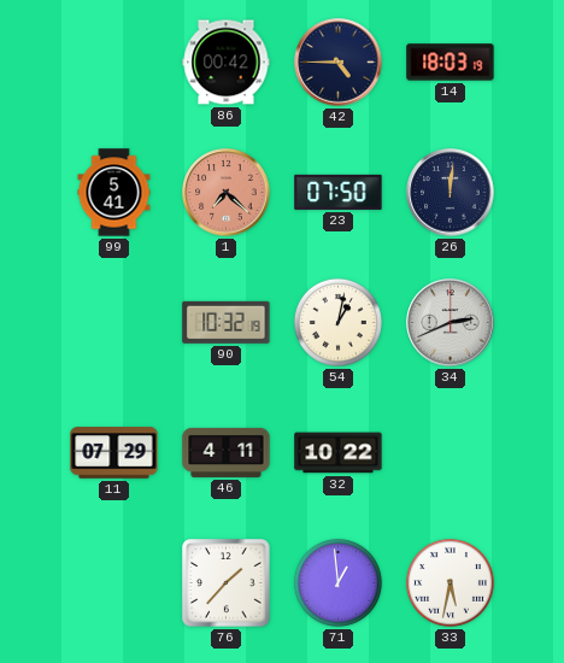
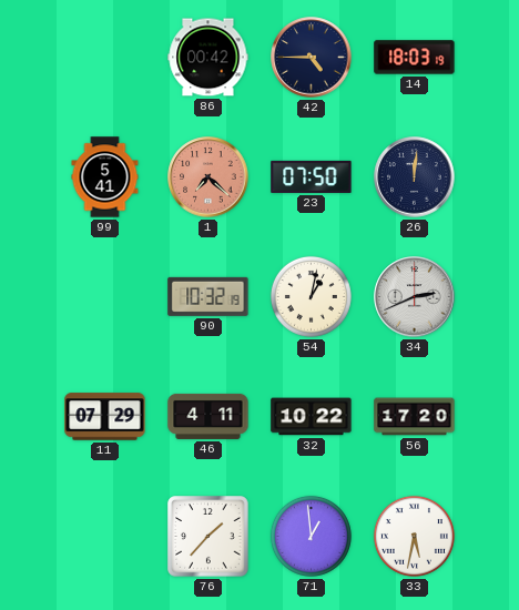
56: none -> 17:20 (415, 417)
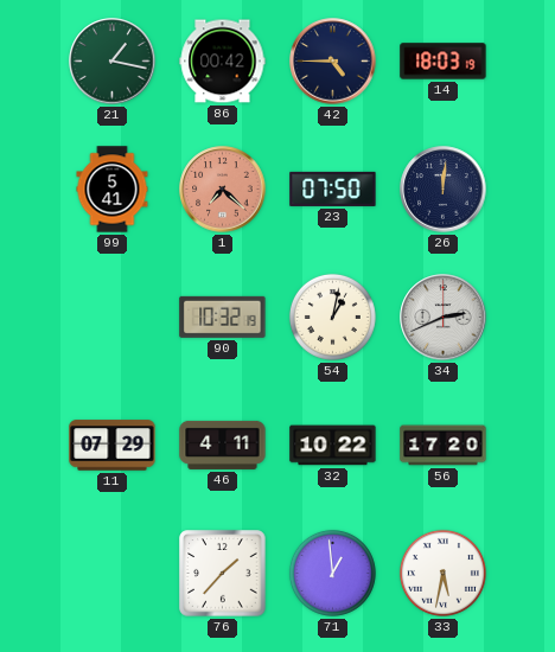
21: none -> 1:17 (113, 62)
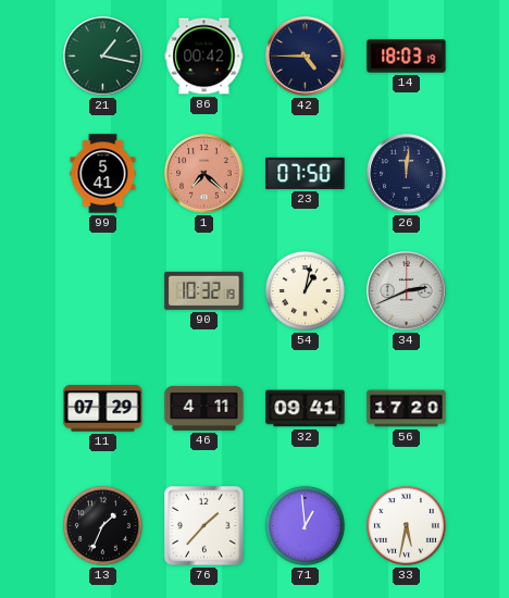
32: 10:22 -> 09:41 (306, 409)
13: none -> 1:34 (102, 525)
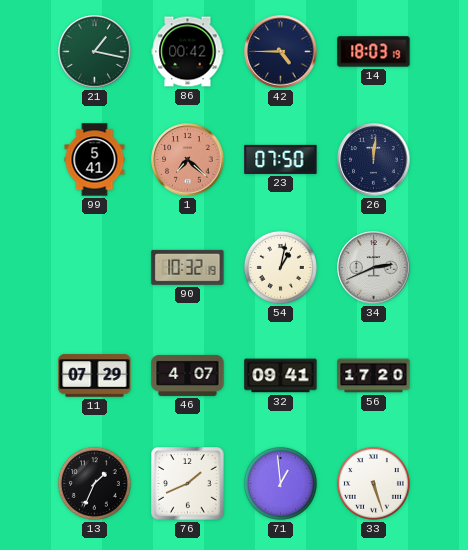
46: 4:11 -> 4:07 (188, 375)
76: 1:37 -> 1:41 (188, 484)
33: 5:32 -> 5:27 (373, 483)
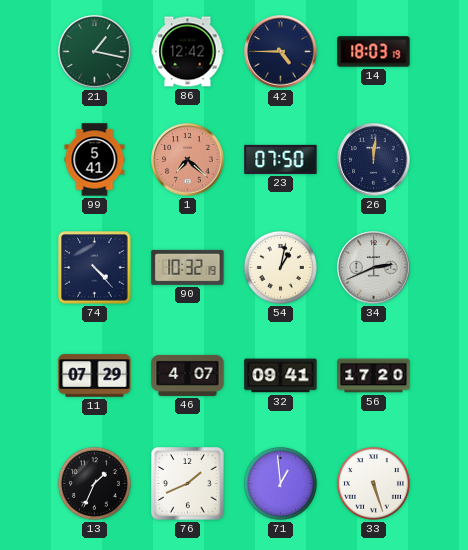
86: 00:42 -> 12:42 (188, 52)
74: none -> 4:23 (95, 268)
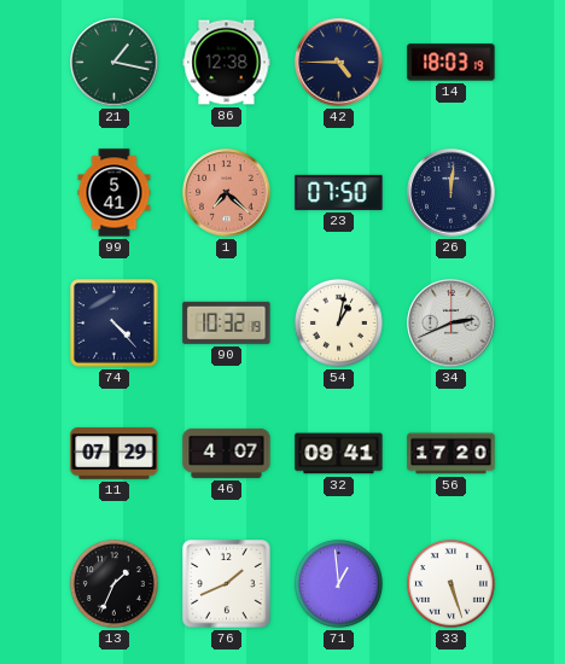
86: 12:42 -> 12:38 (227, 63)
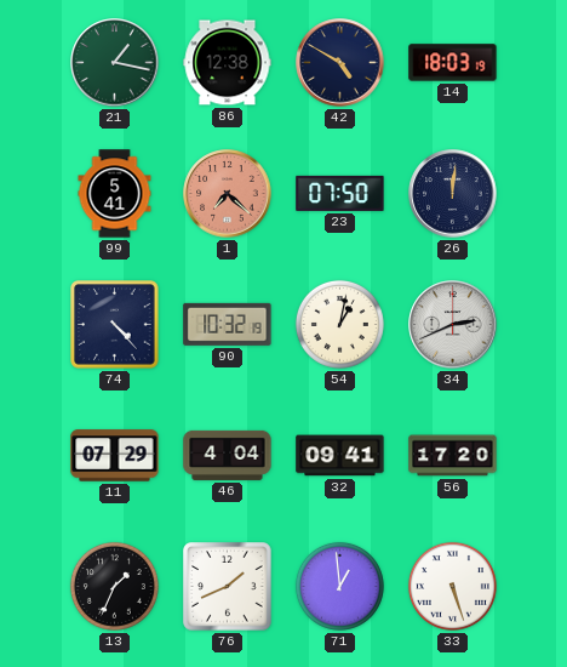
42: 4:45 -> 4:50 (340, 63)
46: 4:07 -> 4:04 (228, 455)
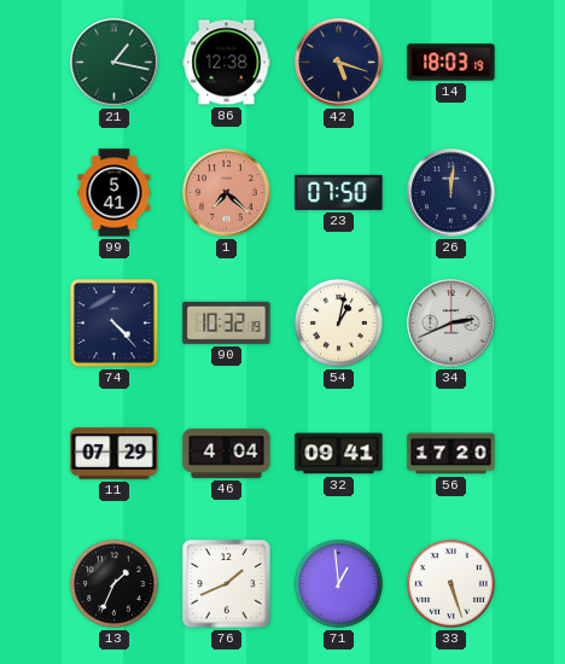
42: 4:50 -> 5:18 (339, 63)
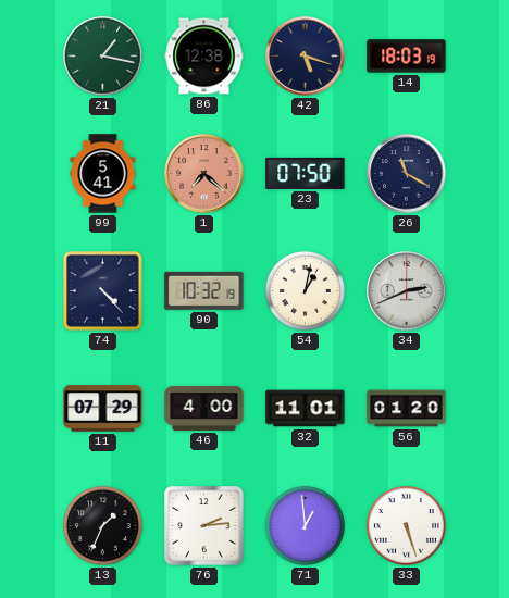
26: 12:01 -> 11:20 (407, 174)
46: 4:04 -> 4:00 (204, 408)
32: 09:41 -> 11:01 (306, 409)
56: 17:20 -> 01:20 (407, 409)
76: 1:41 -> 2:14 (204, 526)
